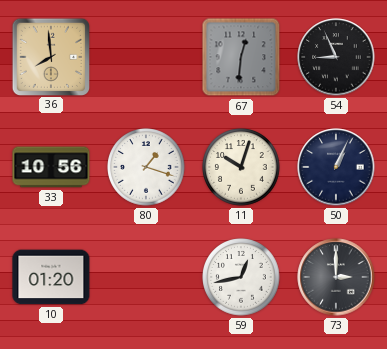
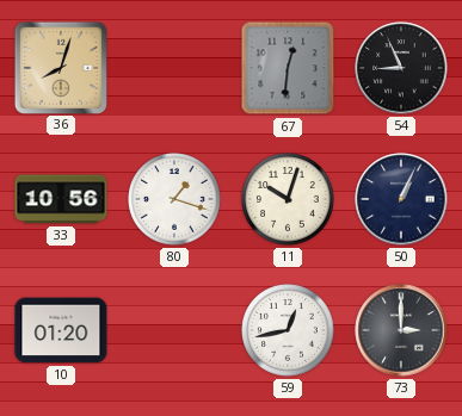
36: 7:59 -> 8:03 (60, 67)
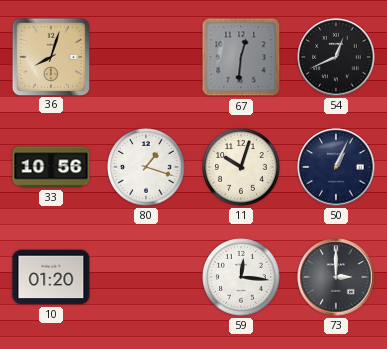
54: 8:56 -> 12:41 (336, 57)
59: 12:43 -> 12:16 (241, 277)
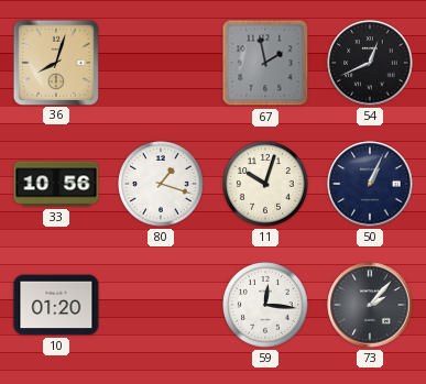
67: 12:31 -> 1:58 (265, 63)
73: 3:00 -> 2:07 (370, 305)
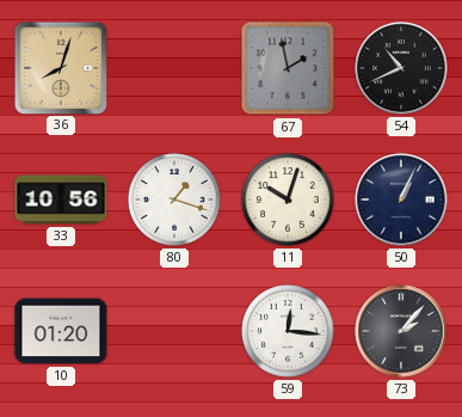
54: 12:41 -> 10:41 (401, 68)
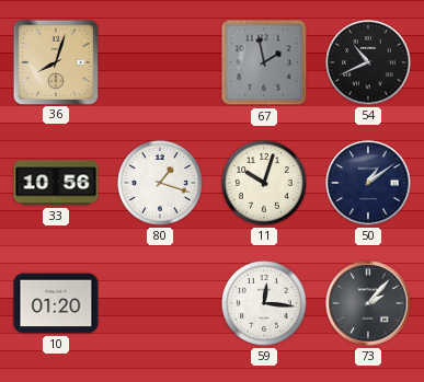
50: 1:04 -> 1:09 (368, 183)
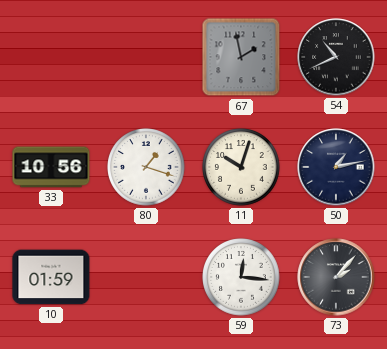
36: 8:03 -> none (55, 61)
50: 1:09 -> 1:13 (336, 167)
10: 01:20 -> 01:59 (51, 277)
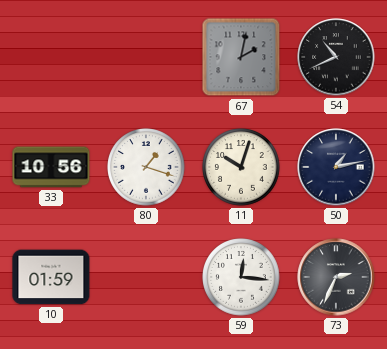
67: 1:58 -> 2:02 (241, 57)
73: 2:07 -> 2:34 (336, 277)
